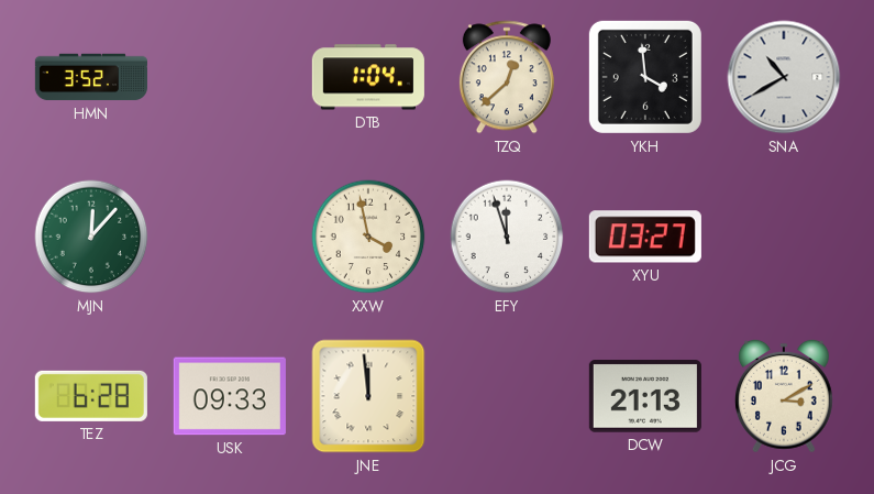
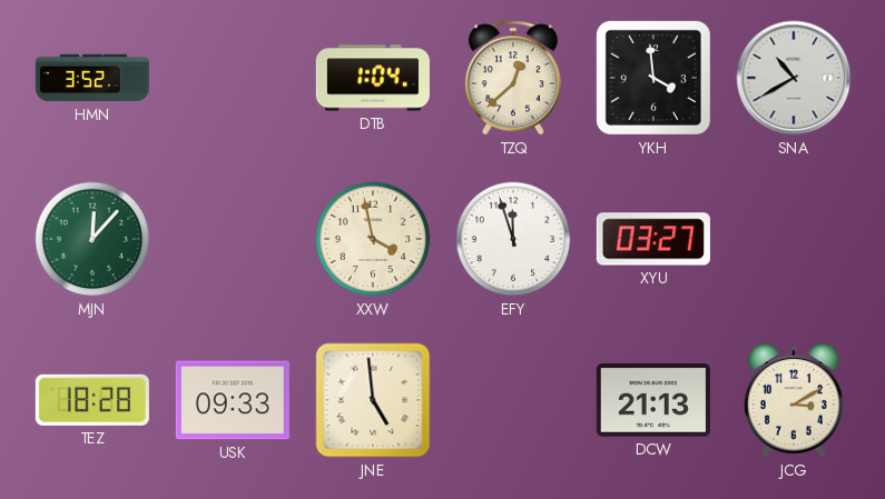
TEZ: 6:28 -> 18:28 (92, 400)
JNE: 11:59 -> 4:59 (373, 400)
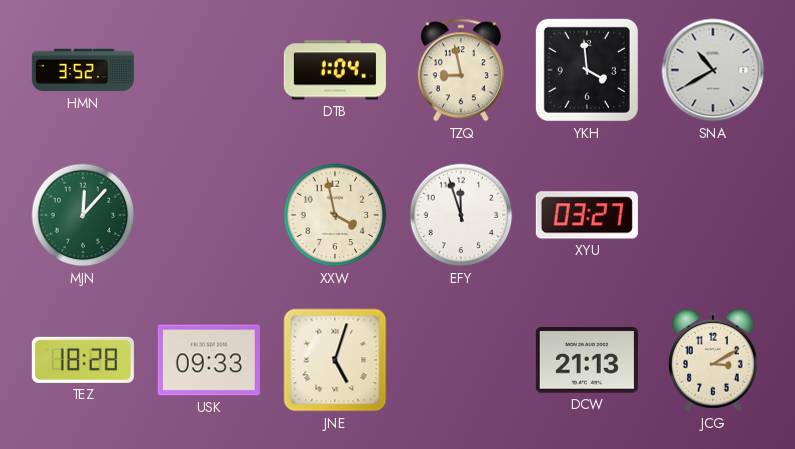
TZQ: 12:38 -> 8:58 (461, 70)
JNE: 4:59 -> 5:03 (335, 360)
